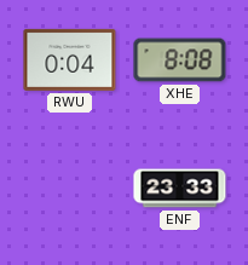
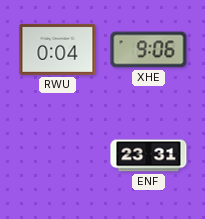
XHE: 8:08 -> 9:06 (149, 50)
ENF: 23:33 -> 23:31 (149, 156)
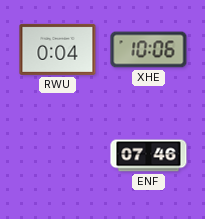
XHE: 9:06 -> 10:06 (149, 50)
ENF: 23:31 -> 07:46 (149, 156)
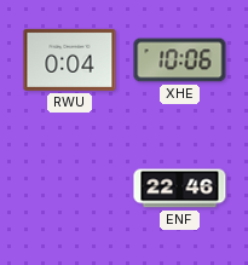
ENF: 07:46 -> 22:46 (180, 189)
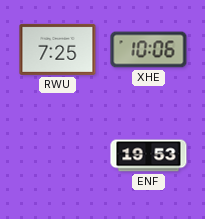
RWU: 0:04 -> 7:25 (58, 49)
ENF: 22:46 -> 19:53 (149, 156)
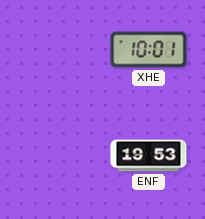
RWU: 7:25 -> none (58, 49)
XHE: 10:06 -> 10:01 (149, 50)
